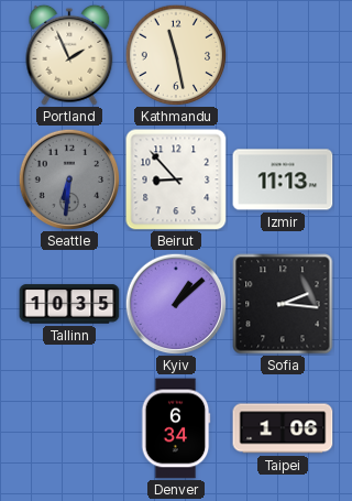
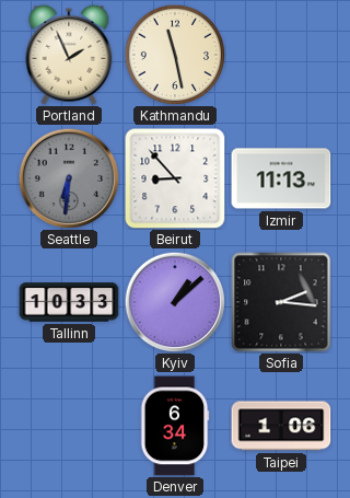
Tallinn: 10:35 -> 10:33 (69, 302)
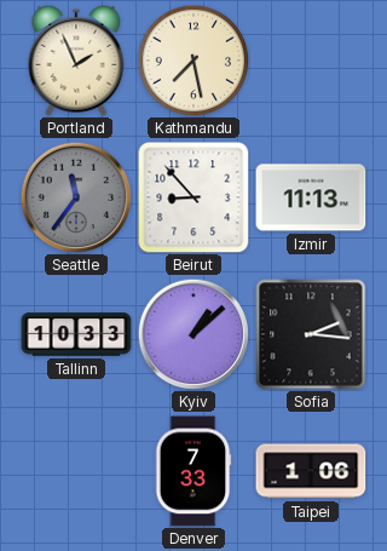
Kathmandu: 11:28 -> 7:28 (193, 61)
Seattle: 6:31 -> 11:36 (76, 197)
Denver: 6:34 -> 7:33 (193, 471)
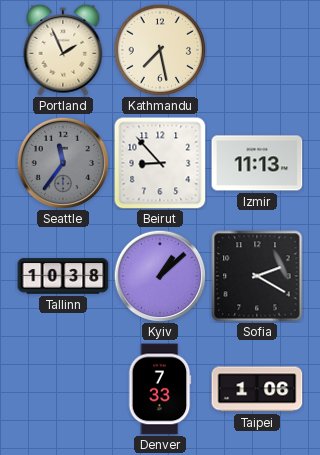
Tallinn: 10:33 -> 10:38 (63, 276)
Sofia: 2:16 -> 2:20 (257, 276)
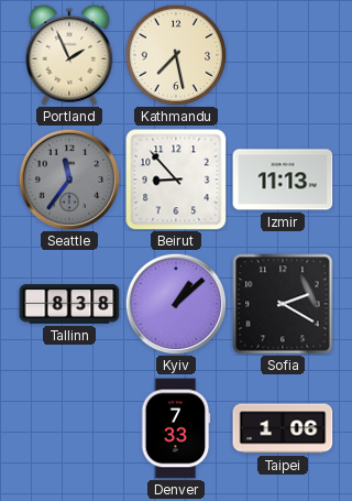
Tallinn: 10:38 -> 8:38 (69, 304)
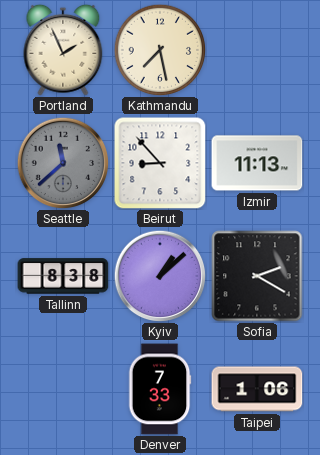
Seattle: 11:36 -> 11:38 (63, 163)
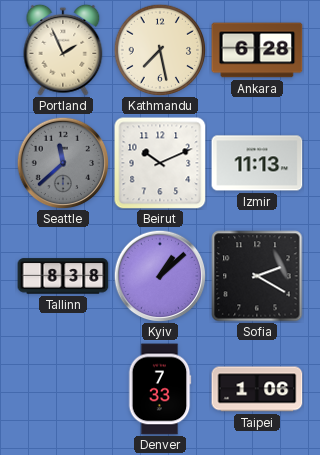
Ankara: none -> 6:28 (257, 50)
Beirut: 8:53 -> 10:11 (160, 163)
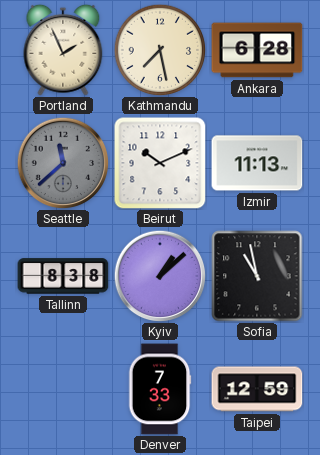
Sofia: 2:20 -> 10:58 (257, 276)
Taipei: 1:06 -> 12:59 (257, 389)
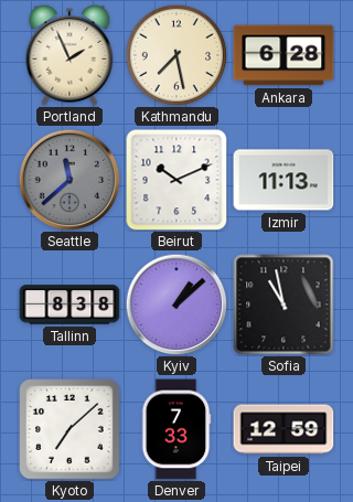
Kyoto: none -> 7:08 (69, 429)
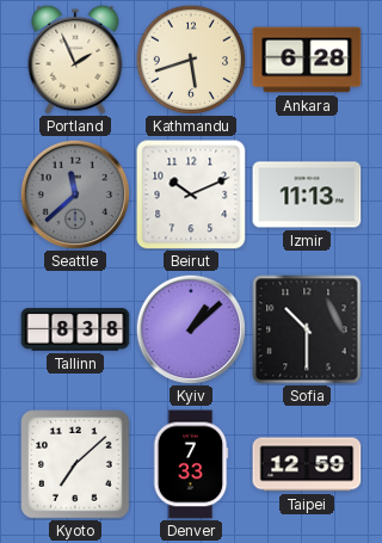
Kathmandu: 7:28 -> 5:42 (191, 60)
Sofia: 10:58 -> 10:30 (307, 329)
